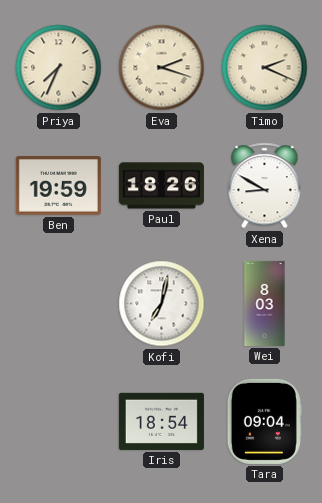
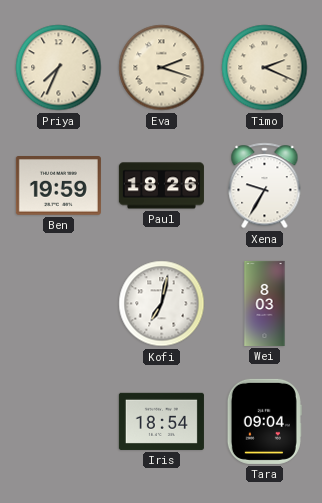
Xena: 8:50 -> 9:35 (265, 186)
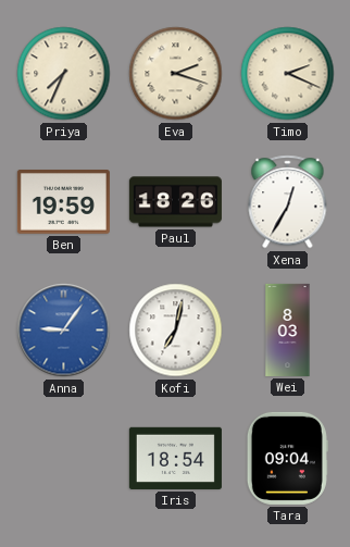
Xena: 9:35 -> 12:35 (288, 202)
Anna: none -> 9:06 (64, 331)
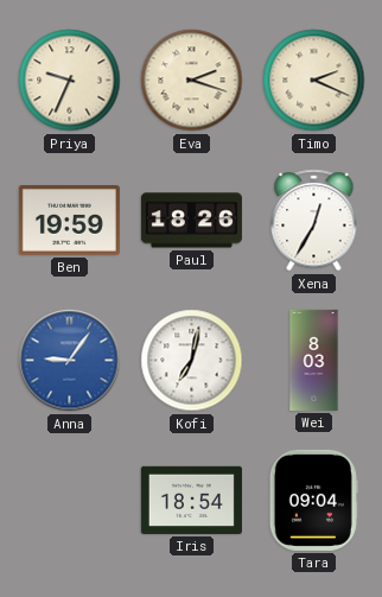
Priya: 7:34 -> 9:34 (70, 81)
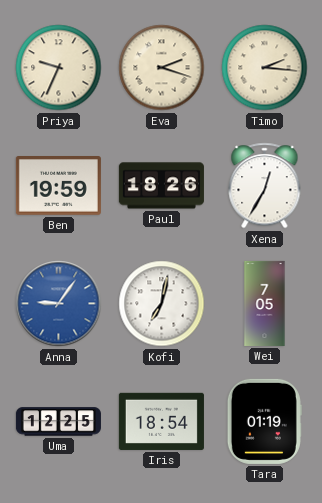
Timo: 2:19 -> 2:16 (265, 68)
Wei: 8:03 -> 7:05 (265, 303)
Uma: none -> 12:25 (58, 422)
Tara: 09:04 -> 01:19 (264, 421)
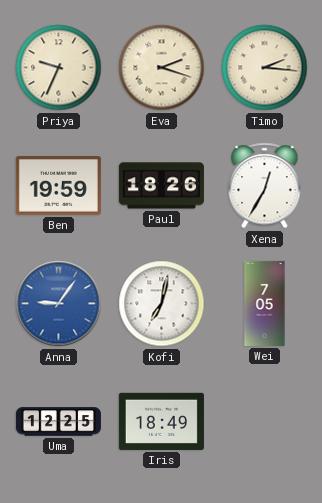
Iris: 18:54 -> 18:49 (161, 421)
Tara: 01:19 -> none (264, 421)
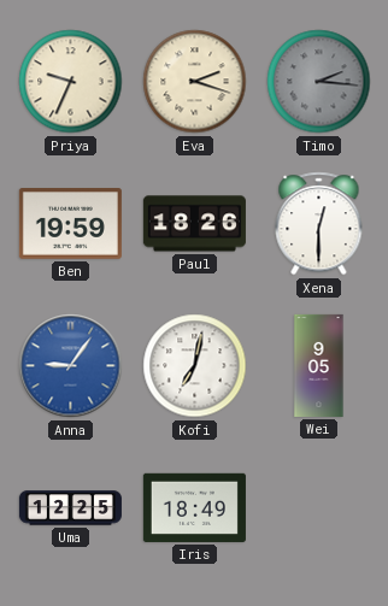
Timo dial: cream -> grey (319, 82)
Xena: 12:35 -> 12:30 (319, 224)
Wei: 7:05 -> 9:05 (319, 365)
